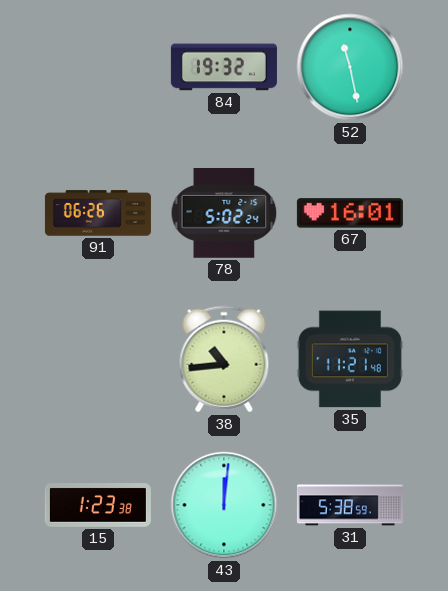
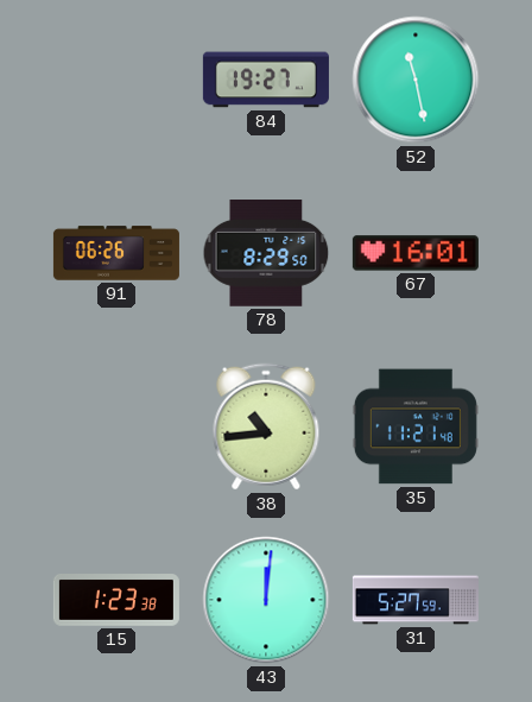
84: 19:32 -> 19:27 (266, 80)
78: 5:02 -> 8:29 (266, 254)
31: 5:38 -> 5:27 (416, 600)
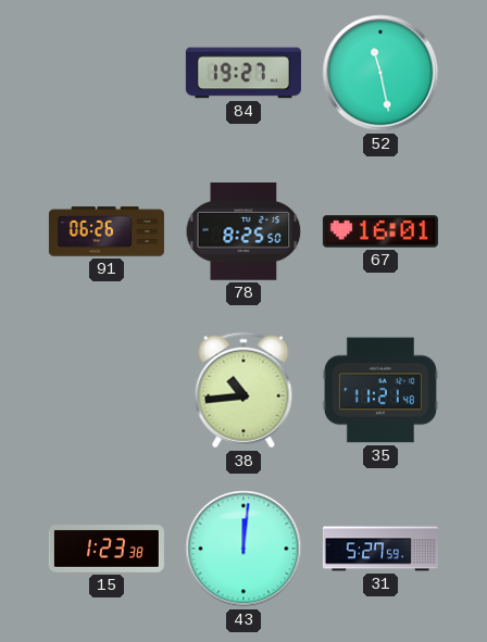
78: 8:29 -> 8:25 (243, 232)
